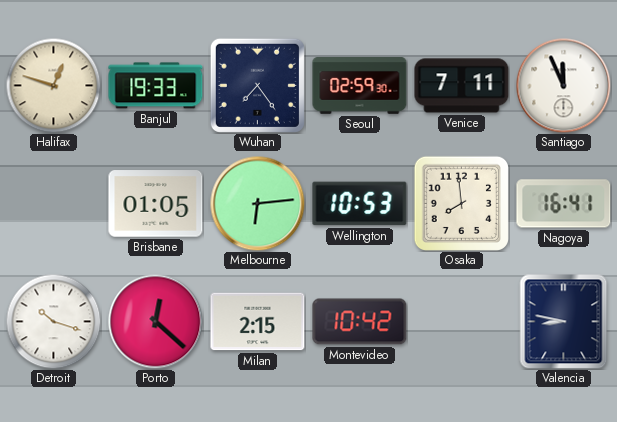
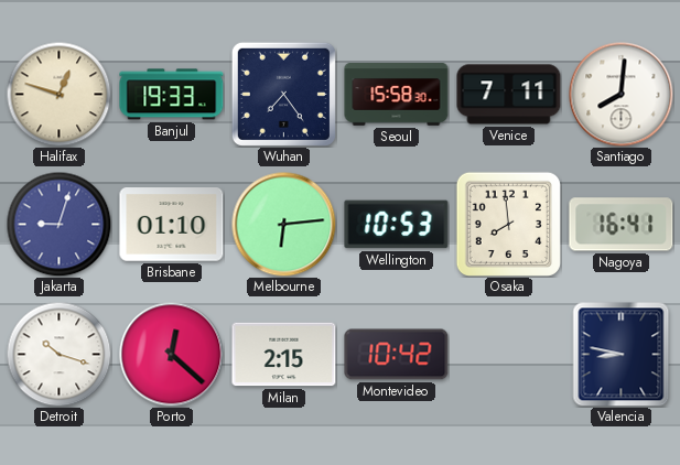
Seoul: 02:59 -> 15:58 (397, 95)
Santiago: 11:56 -> 8:01 (620, 94)
Jakarta: none -> 9:03 (58, 224)
Brisbane: 01:05 -> 01:10 (172, 225)
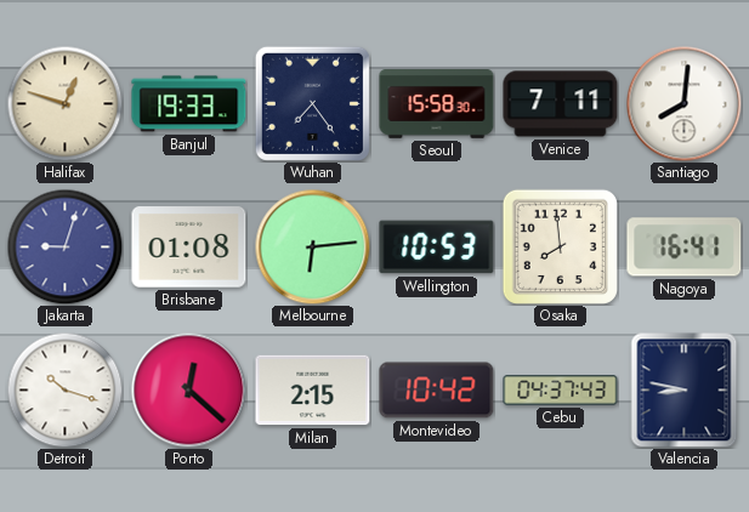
Brisbane: 01:10 -> 01:08 (189, 248)
Cebu: none -> 04:37 (561, 391)
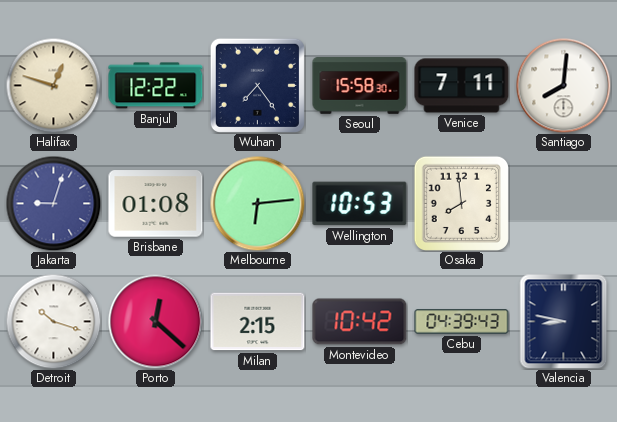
Banjul: 19:33 -> 12:22 (156, 86)
Nagoya: 16:41 -> none (685, 248)
Cebu: 04:37 -> 04:39 (462, 322)
